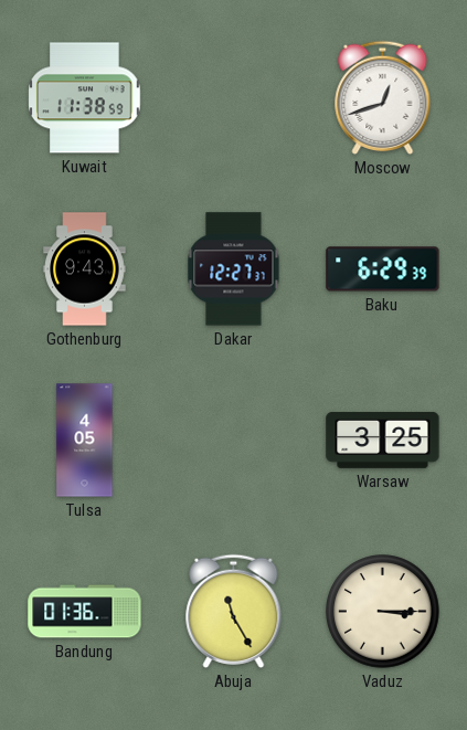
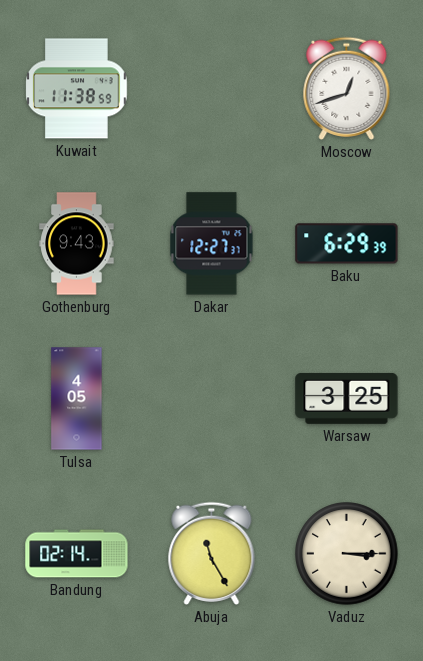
Bandung: 01:36 -> 02:14 (77, 554)
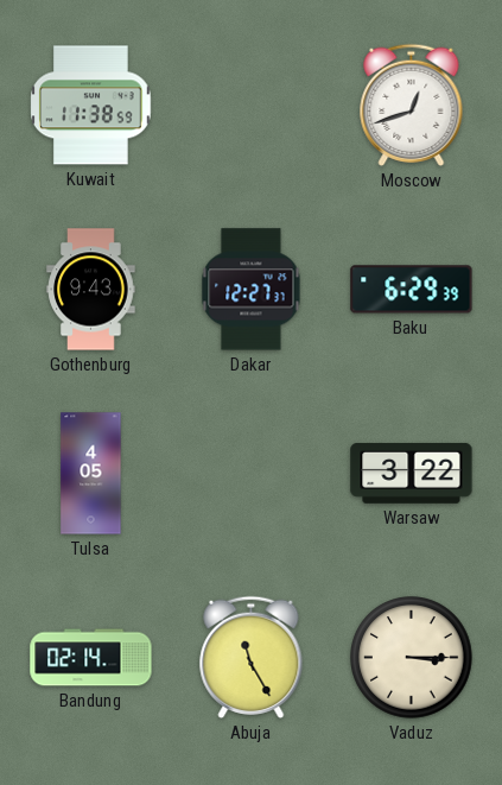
Warsaw: 3:25 -> 3:22 (412, 473)
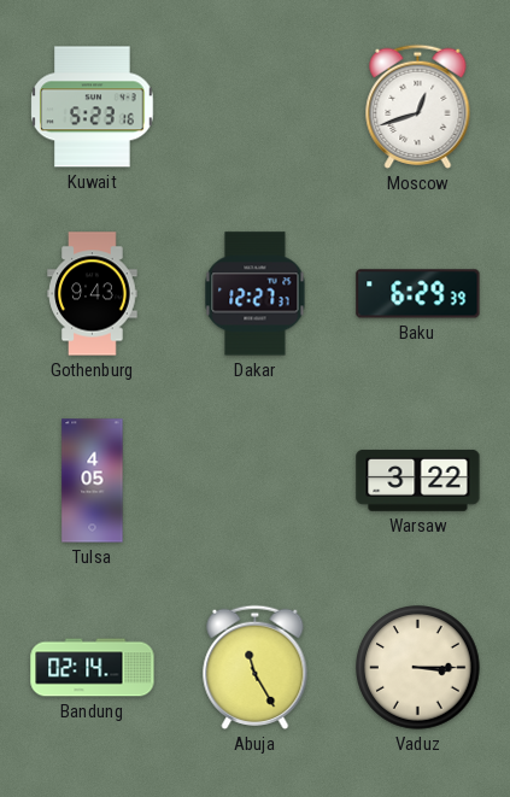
Kuwait: 11:38 -> 5:23 (93, 107)
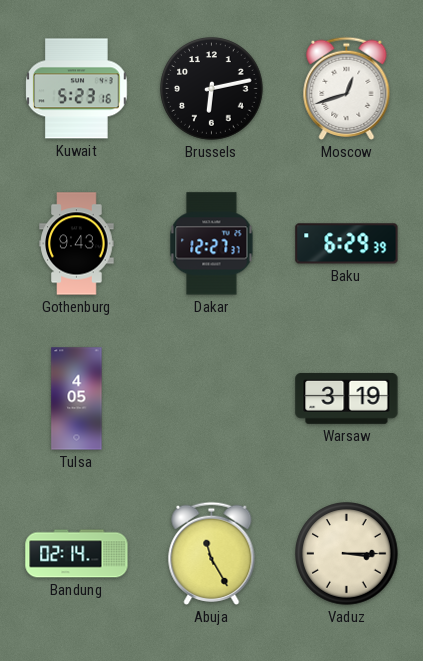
Brussels: none -> 6:13 (212, 89)
Warsaw: 3:22 -> 3:19 (347, 398)
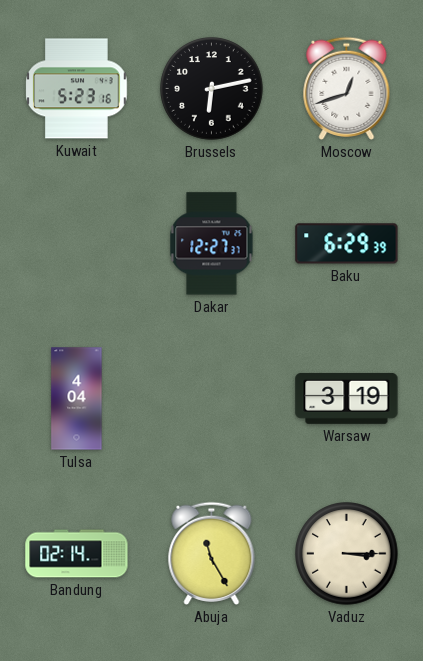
Gothenburg: 9:43 -> none (77, 244)
Tulsa: 4:05 -> 4:04 (77, 399)
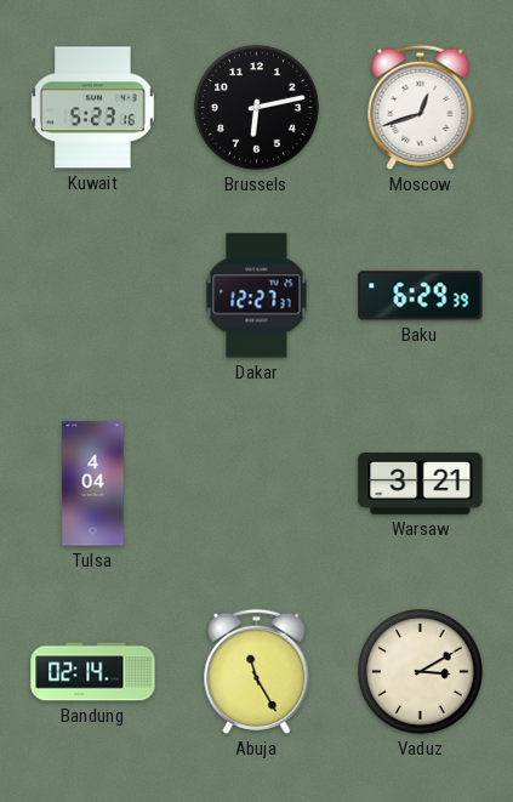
Warsaw: 3:19 -> 3:21 (421, 483)
Vaduz: 3:15 -> 3:10 (421, 672)
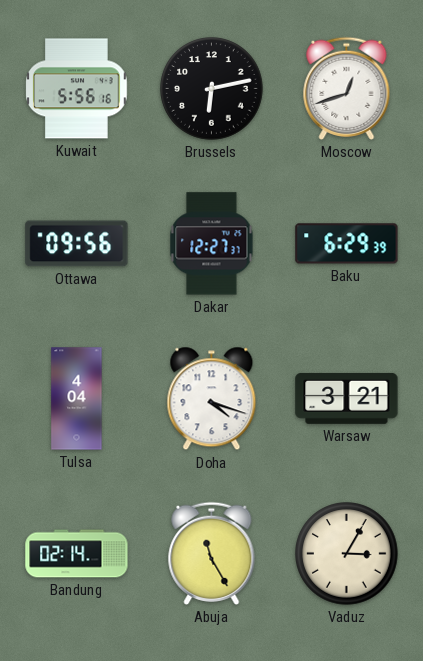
Kuwait: 5:23 -> 5:56 (77, 89)
Ottawa: none -> 09:56 (77, 244)
Doha: none -> 4:18 (212, 399)
Vaduz: 3:10 -> 3:05 (347, 554)
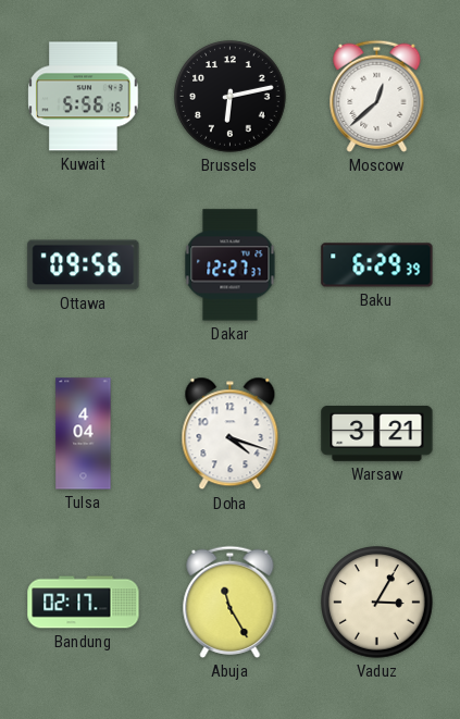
Moscow: 12:42 -> 12:38 (377, 96)
Bandung: 02:14 -> 02:17 (84, 603)
